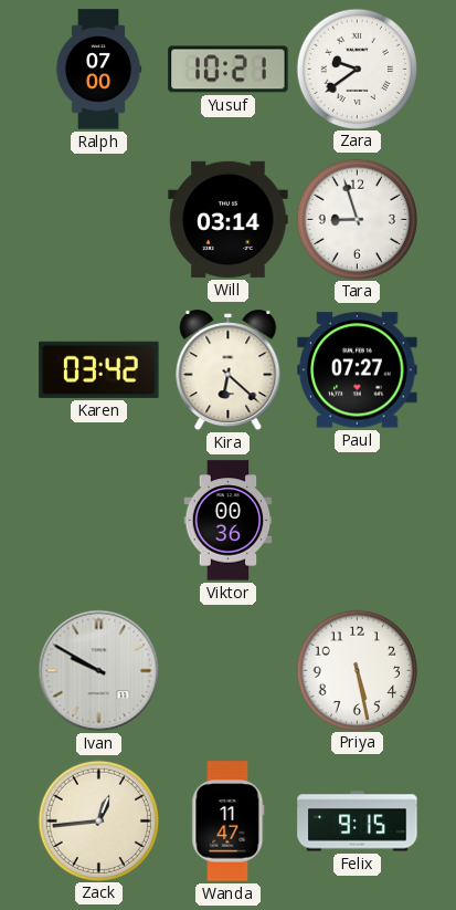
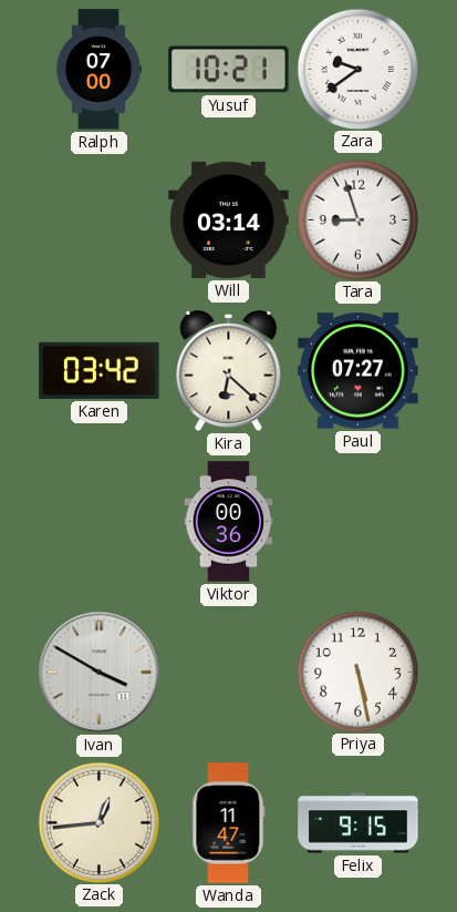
Ivan: 9:50 -> 3:50 (100, 673)
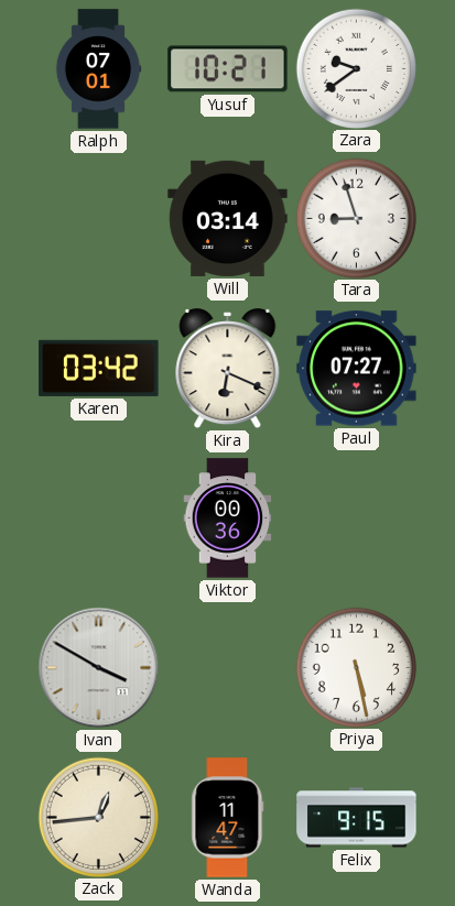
Ralph: 07:00 -> 07:01 (98, 69)
Kira: 6:22 -> 6:19 (228, 369)
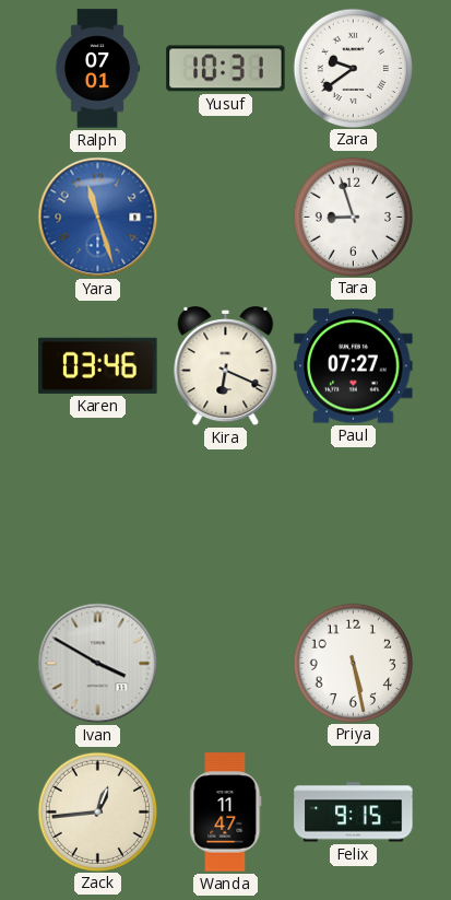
Yusuf: 10:21 -> 10:31 (226, 69)
Yara: none -> 11:27 (98, 218)
Will: 03:14 -> none (228, 218)
Karen: 03:42 -> 03:46 (98, 365)
Viktor: 00:36 -> none (228, 519)
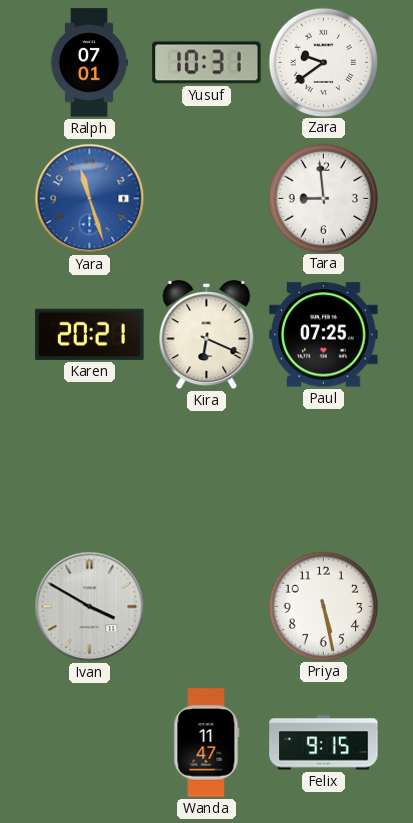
Tara: 8:57 -> 8:59 (323, 198)
Karen: 03:46 -> 20:21 (90, 334)
Paul: 07:27 -> 07:25 (324, 335)
Zack: 12:44 -> none (97, 811)
